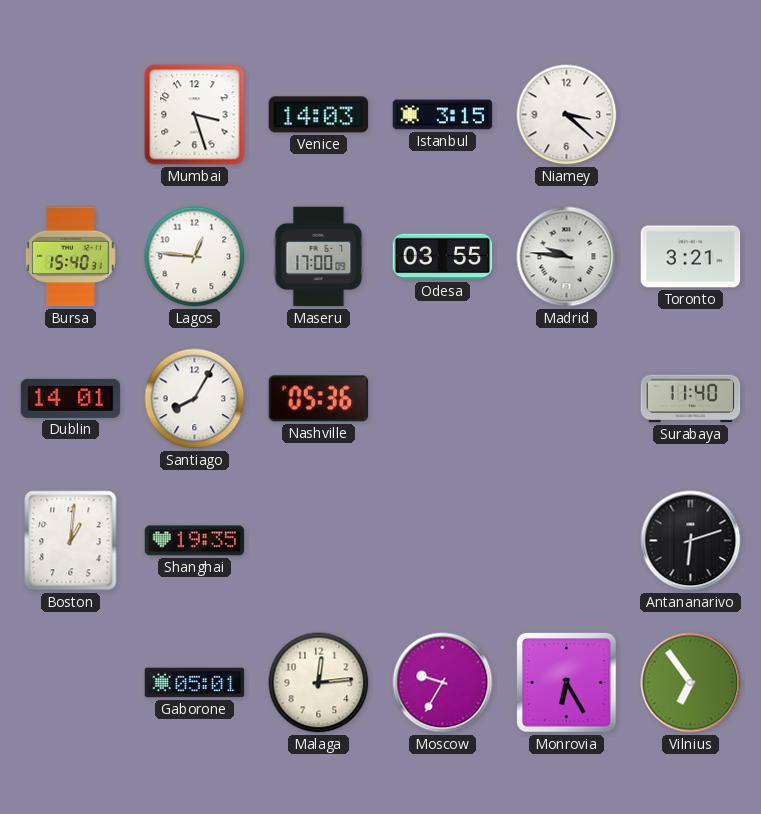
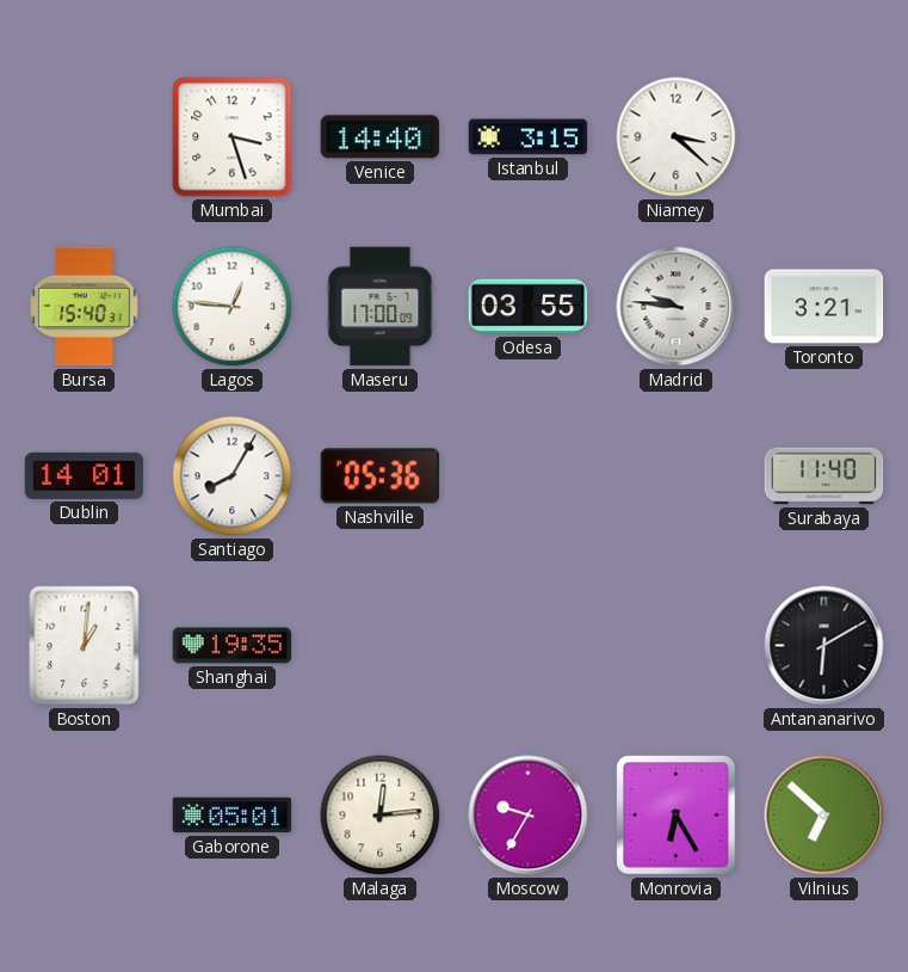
Venice: 14:03 -> 14:40 (381, 137)
Antananarivo: 6:12 -> 6:10 (824, 646)
Vilnius: 6:54 -> 6:52 (824, 816)
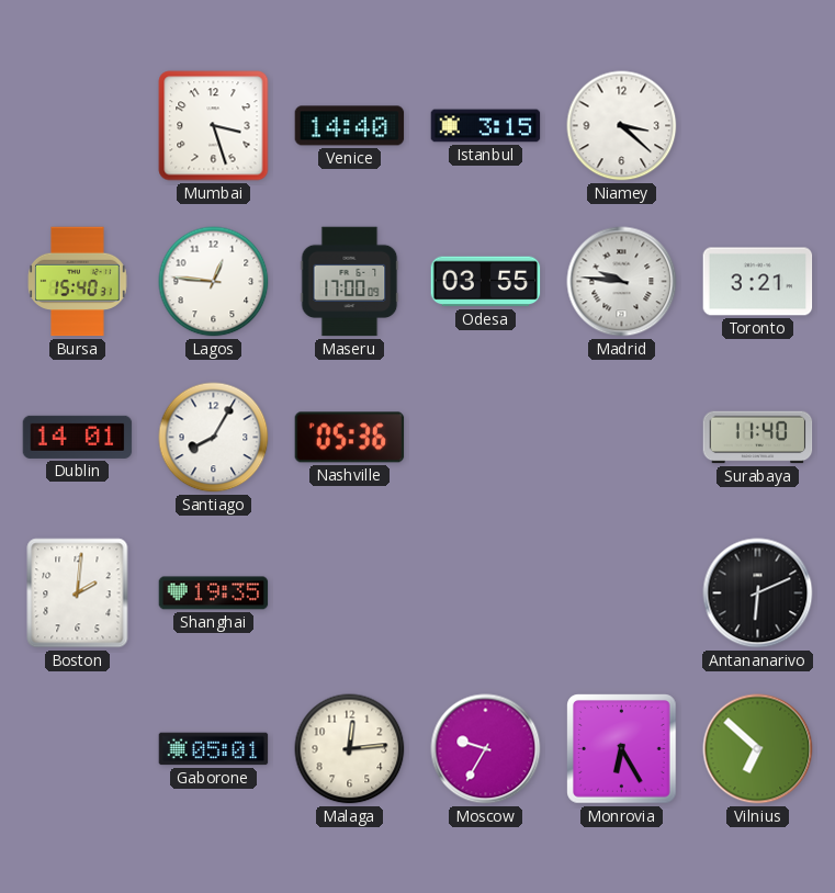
Boston: 1:01 -> 2:01 (78, 594)
Antananarivo: 6:10 -> 6:11 (758, 594)
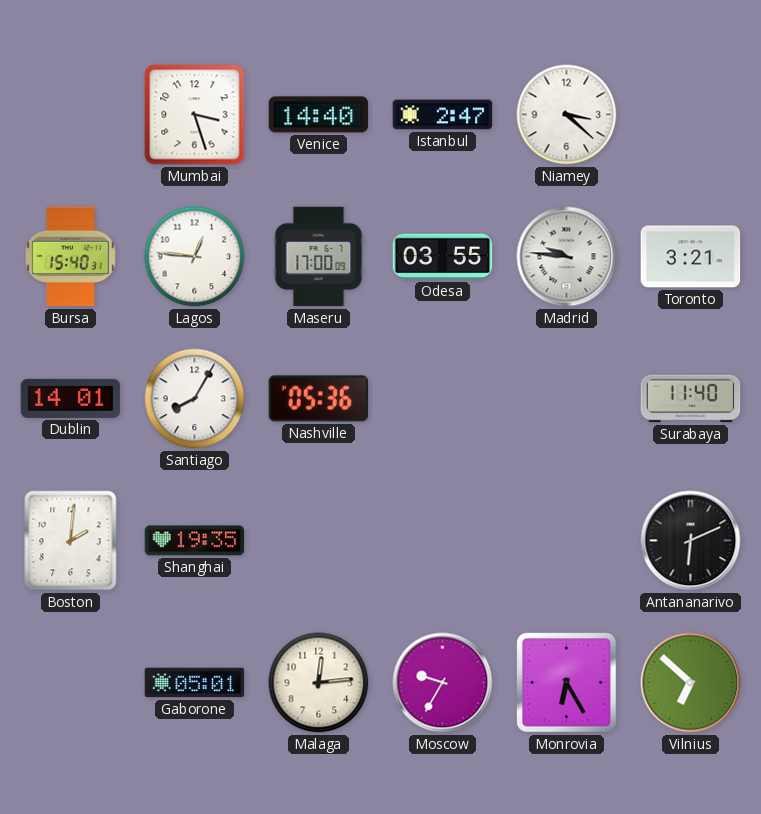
Istanbul: 3:15 -> 2:47 (443, 115)
